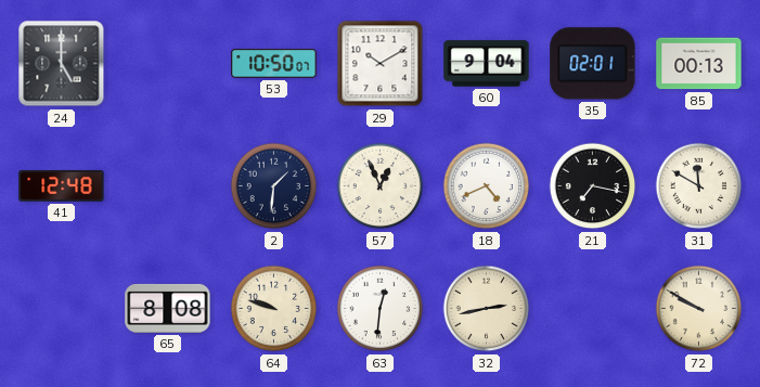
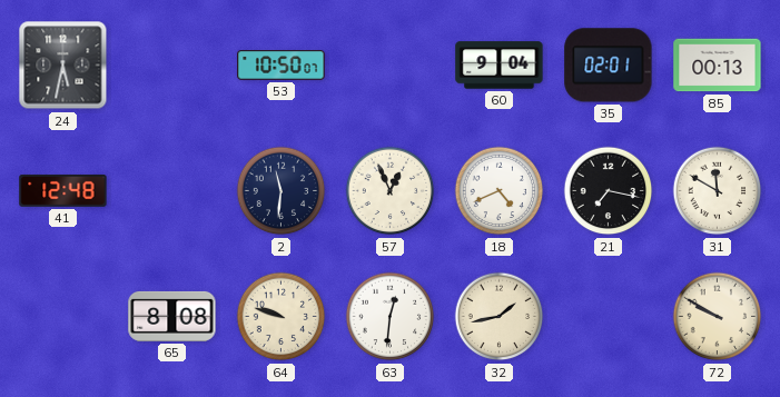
24: 5:00 -> 5:32 (63, 66)
29: 10:10 -> none (381, 64)
2: 1:31 -> 11:31 (282, 191)
32: 2:43 -> 1:43 (500, 317)
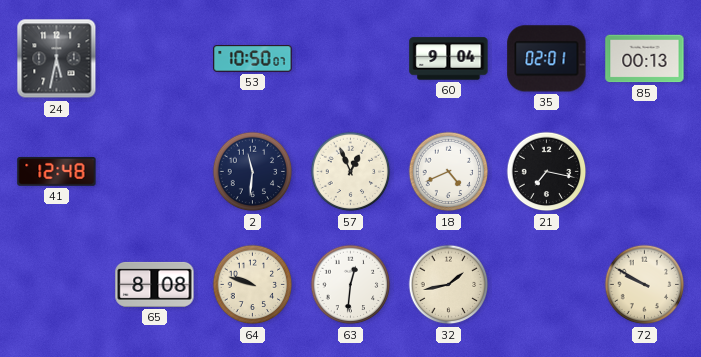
31: 11:50 -> none (718, 191)
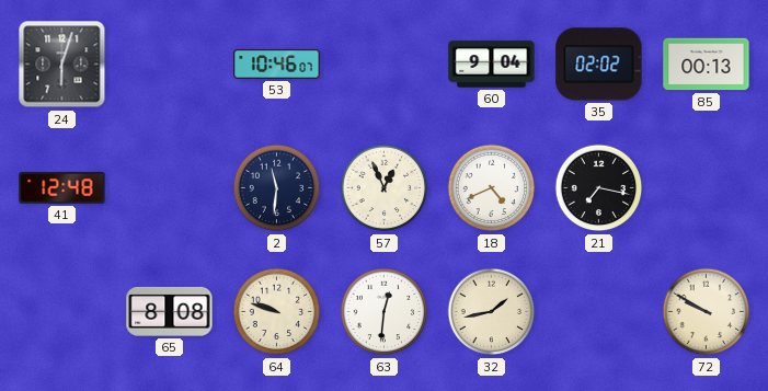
24: 5:32 -> 6:03 (62, 65)
53: 10:50 -> 10:46 (277, 65)
35: 02:01 -> 02:02 (599, 65)
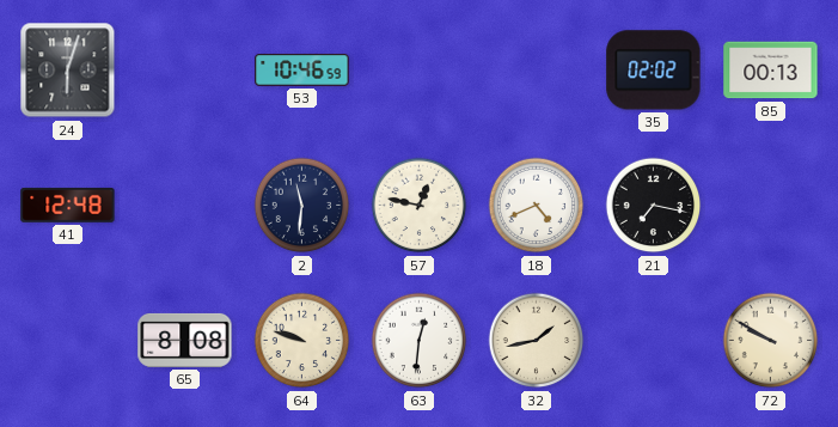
53: 10:46:07 -> 10:46:59 (302, 71)
60: 9:04 -> none (492, 65)
57: 12:56 -> 12:47 (420, 206)
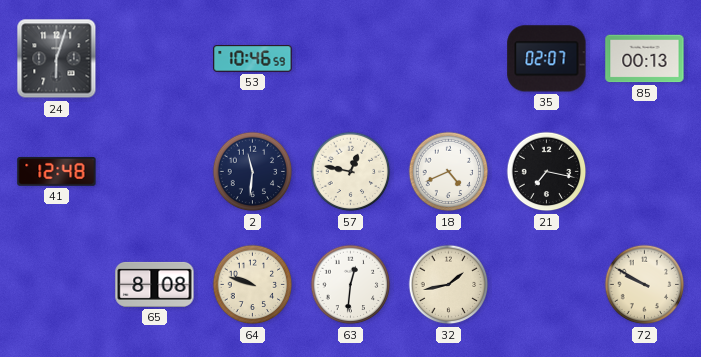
35: 02:02 -> 02:07 (547, 59)
